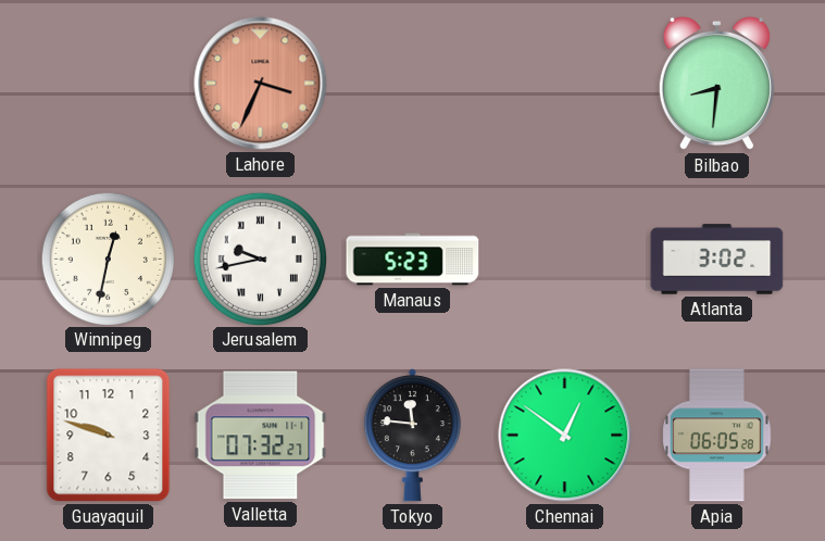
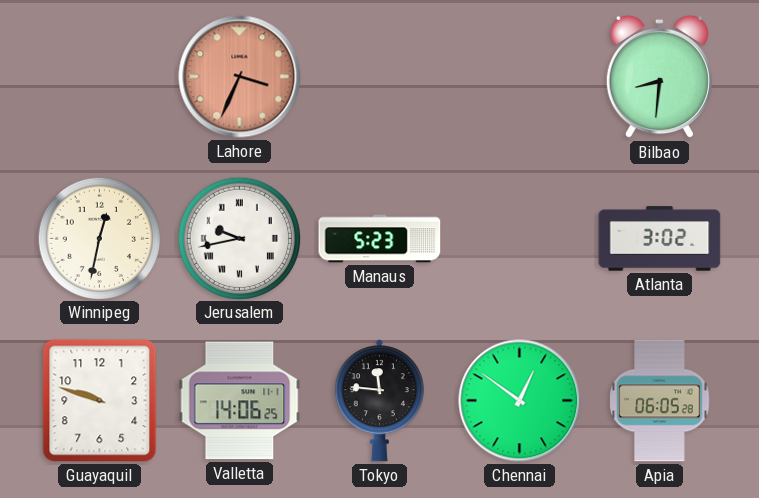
Valletta: 07:32 -> 14:06 (240, 401)
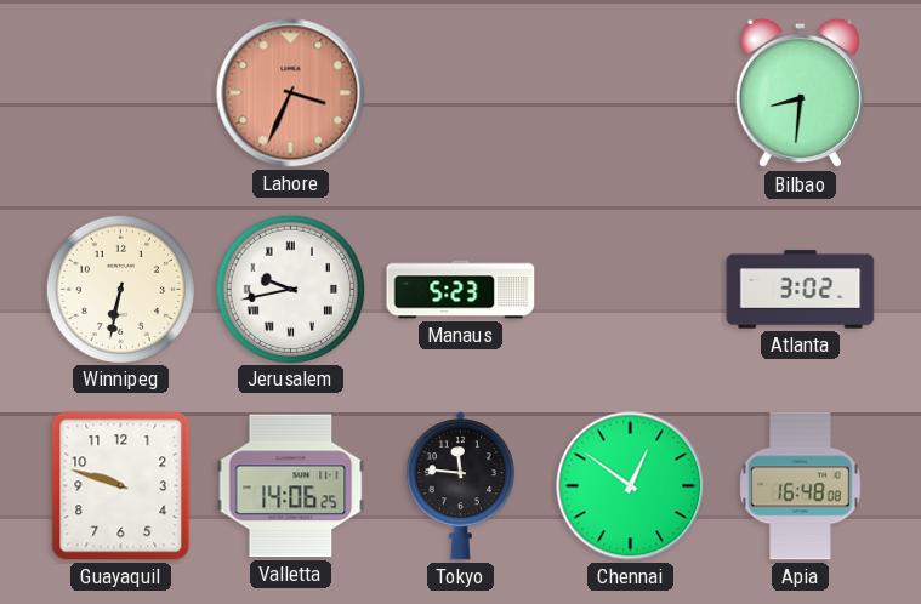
Winnipeg: 12:32 -> 6:32 (120, 289)
Apia: 06:05 -> 16:48 (801, 486)
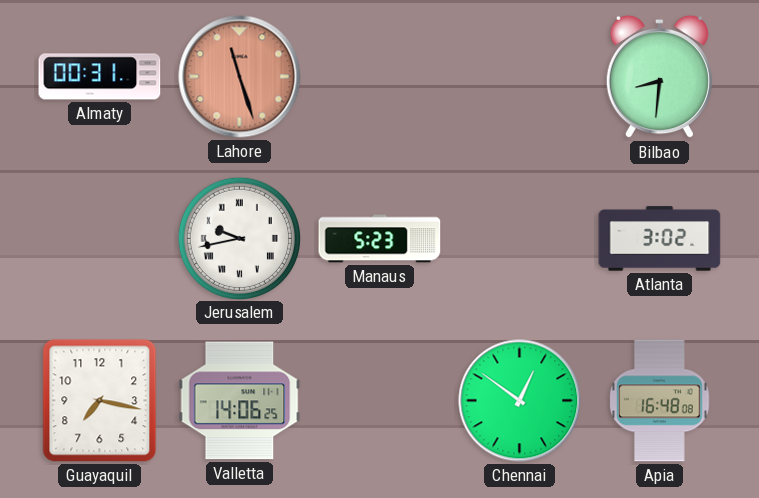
Almaty: none -> 00:31 (100, 77)
Lahore: 3:34 -> 11:27 (240, 77)
Winnipeg: 6:32 -> none (120, 289)
Guayaquil: 9:48 -> 7:17 (100, 401)
Tokyo: 11:46 -> none (460, 486)
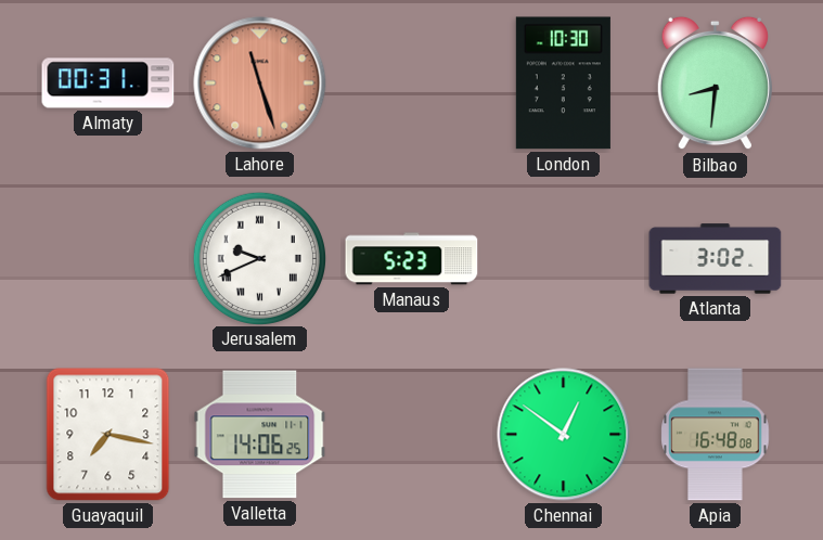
London: none -> 10:30 (563, 83)
Jerusalem: 9:43 -> 9:41 (259, 258)
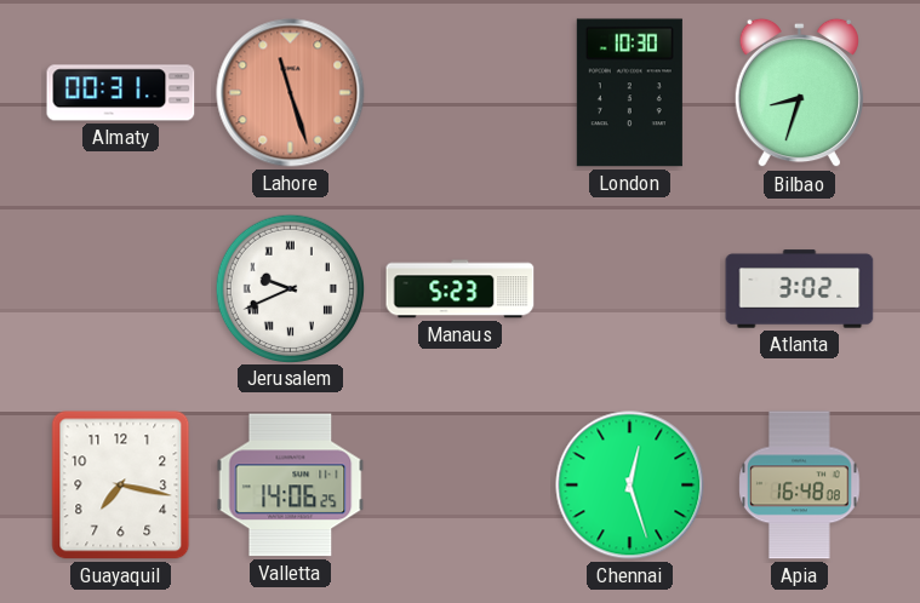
Bilbao: 8:31 -> 8:33 (799, 93)
Chennai: 12:51 -> 12:27 (630, 486)
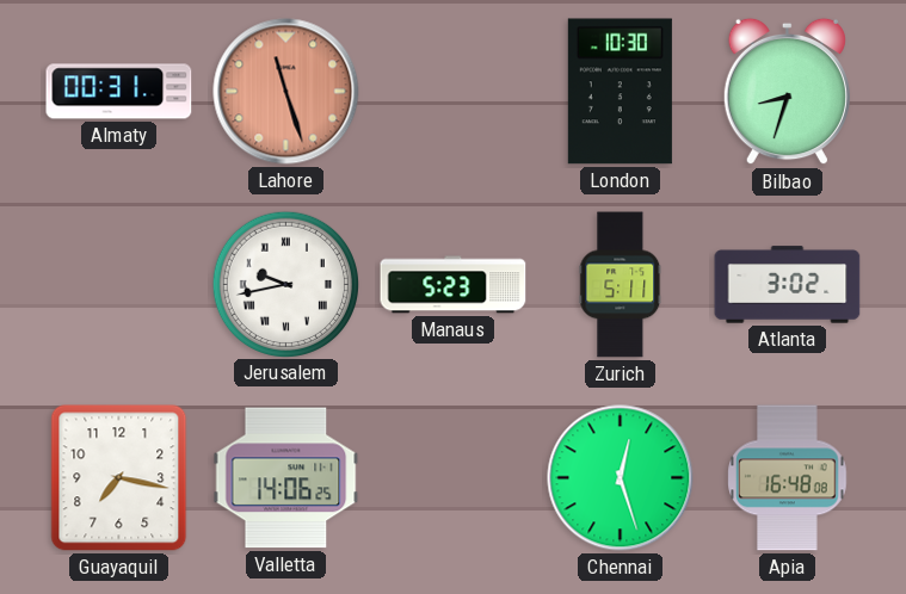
Jerusalem: 9:41 -> 9:43 (285, 284)
Zurich: none -> 5:11 (621, 285)
